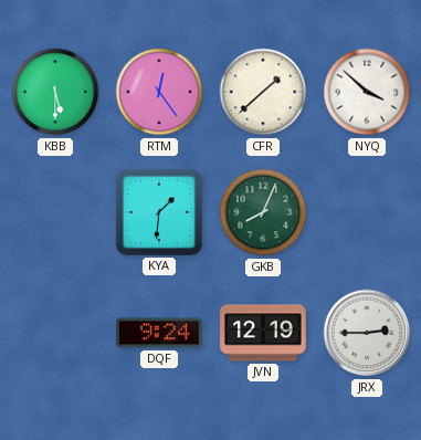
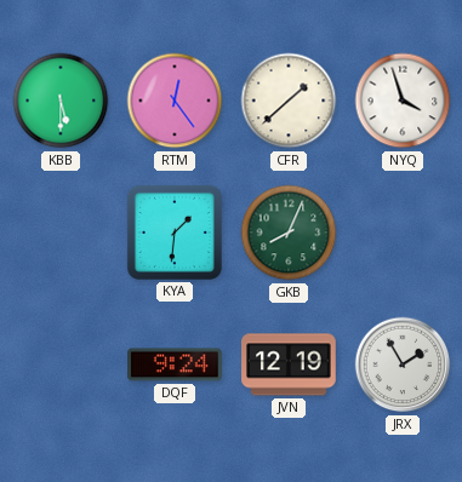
NYQ: 3:52 -> 3:57 (403, 101)
JRX: 2:45 -> 1:55 (403, 365)
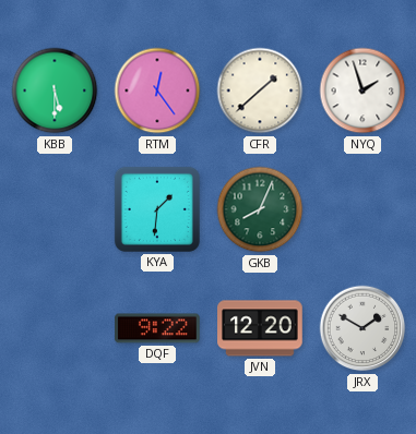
NYQ: 3:57 -> 1:57 (362, 91)
DQF: 9:24 -> 9:22 (157, 328)
JVN: 12:19 -> 12:20 (260, 328)
JRX: 1:55 -> 1:50 (362, 328)
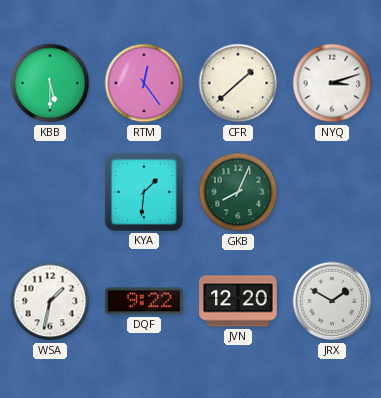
NYQ: 1:57 -> 3:12 (332, 83)
WSA: none -> 1:32 (50, 301)
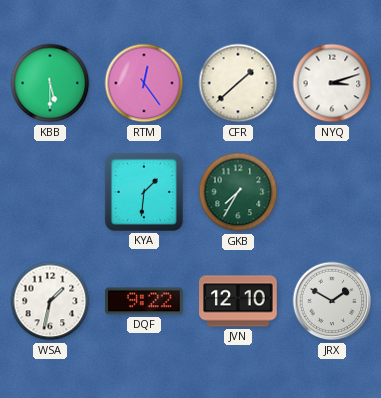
GKB: 8:04 -> 7:35 (238, 192)
JVN: 12:20 -> 12:10 (238, 301)
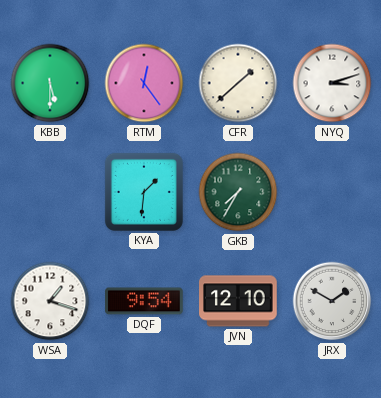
WSA: 1:32 -> 1:18 (50, 301)
DQF: 9:22 -> 9:54 (144, 301)
